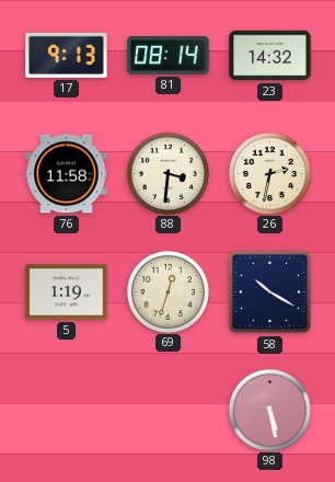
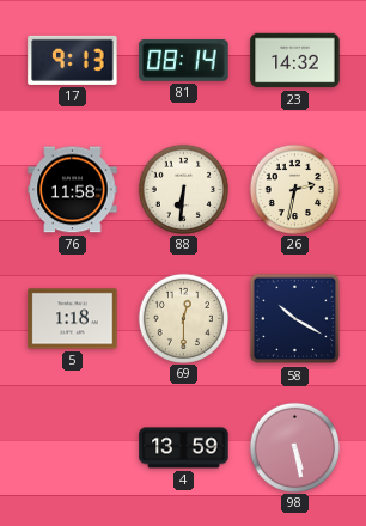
88: 3:31 -> 6:31 (183, 189)
5: 1:19 -> 1:18 (73, 319)
69: 12:33 -> 12:30 (183, 318)
4: none -> 13:59 (184, 448)
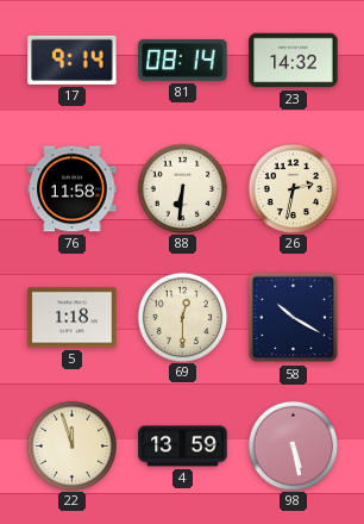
17: 9:13 -> 9:14 (73, 60)
22: none -> 11:57 (71, 445)
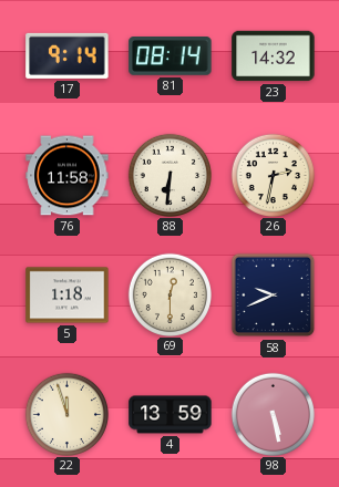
58: 10:20 -> 9:41 (274, 296)
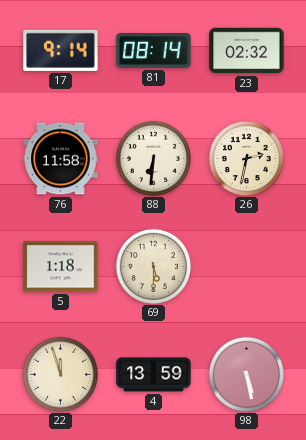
23: 14:32 -> 02:32 (247, 51)
69: 12:30 -> 5:30 (153, 266)
58: 9:41 -> none (274, 296)
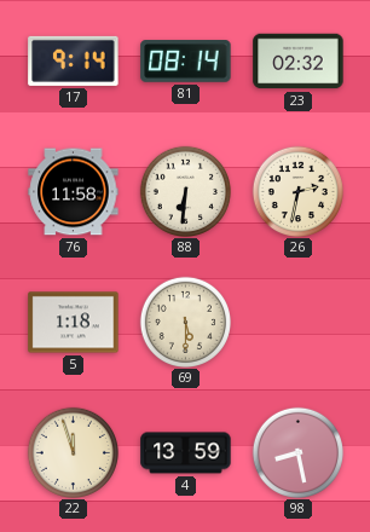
98: 5:28 -> 8:28 (297, 452)
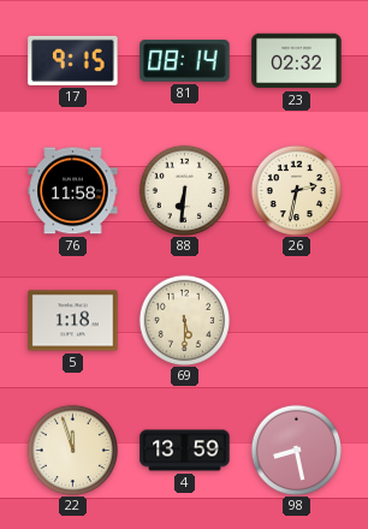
17: 9:14 -> 9:15 (73, 60)
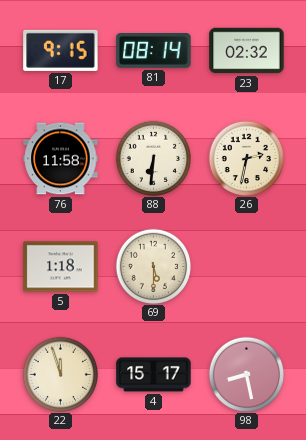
4: 13:59 -> 15:17 (154, 375)
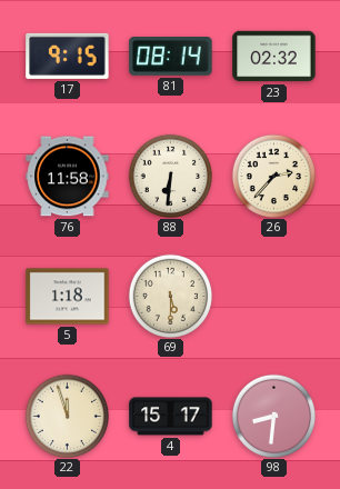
26: 2:32 -> 2:37 (273, 176)
98: 8:28 -> 8:31 (273, 416)
